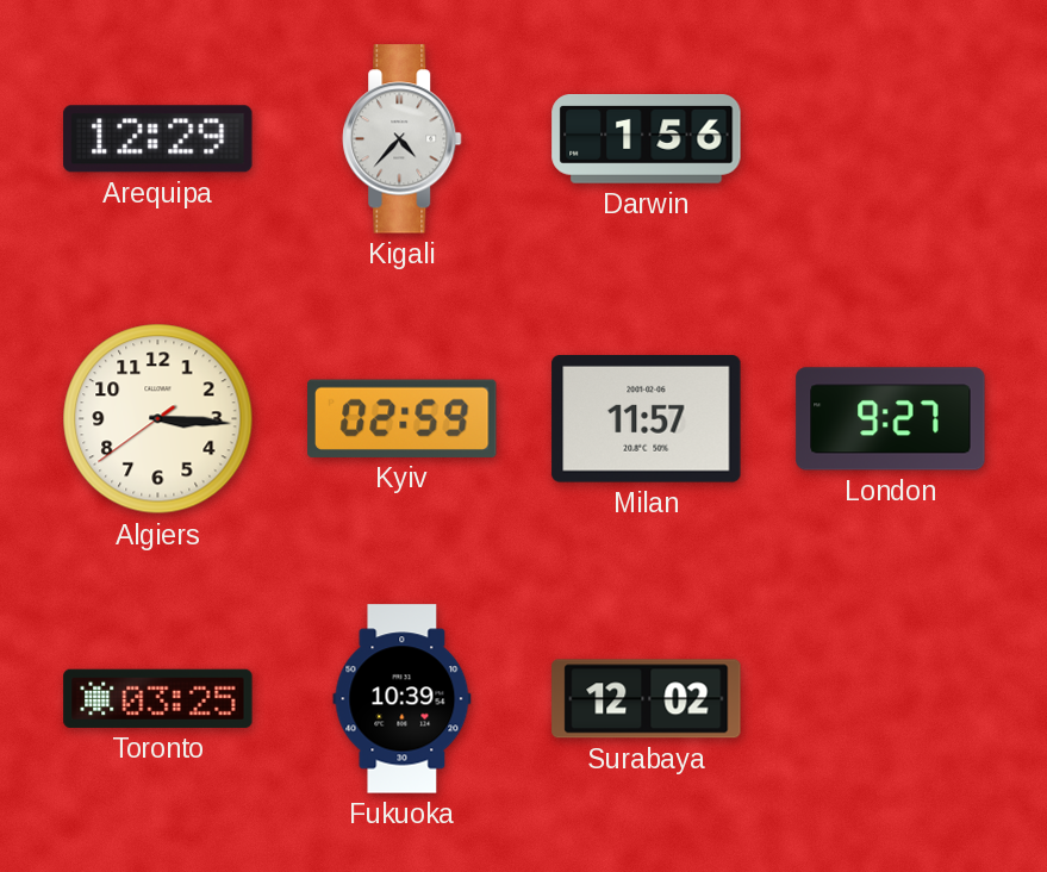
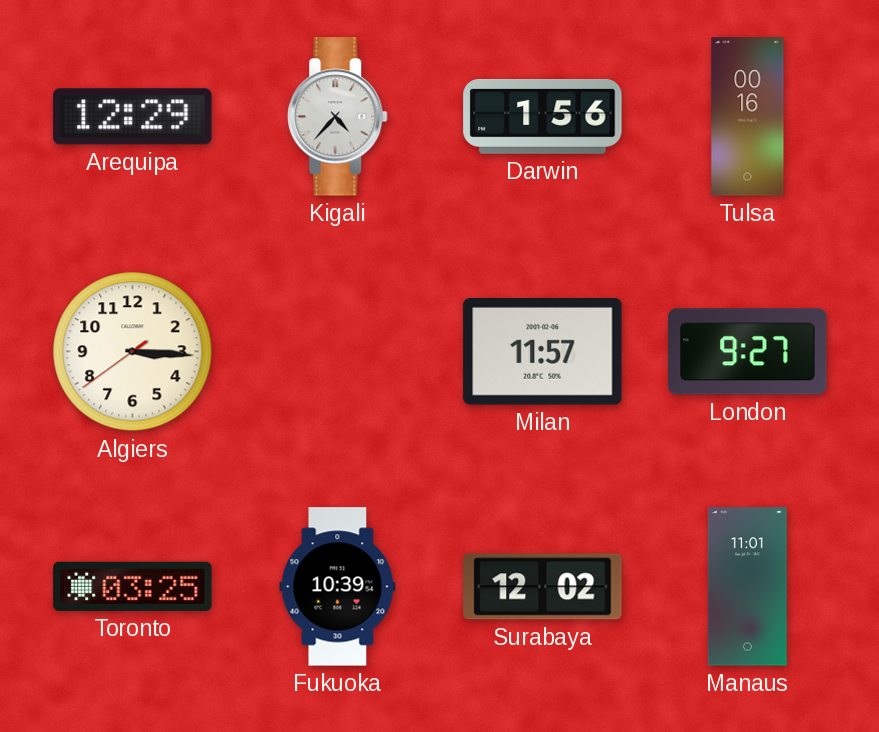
Tulsa: none -> 00:16 (748, 117)
Kyiv: 02:59 -> none (403, 418)
Manaus: none -> 11:01 (747, 587)
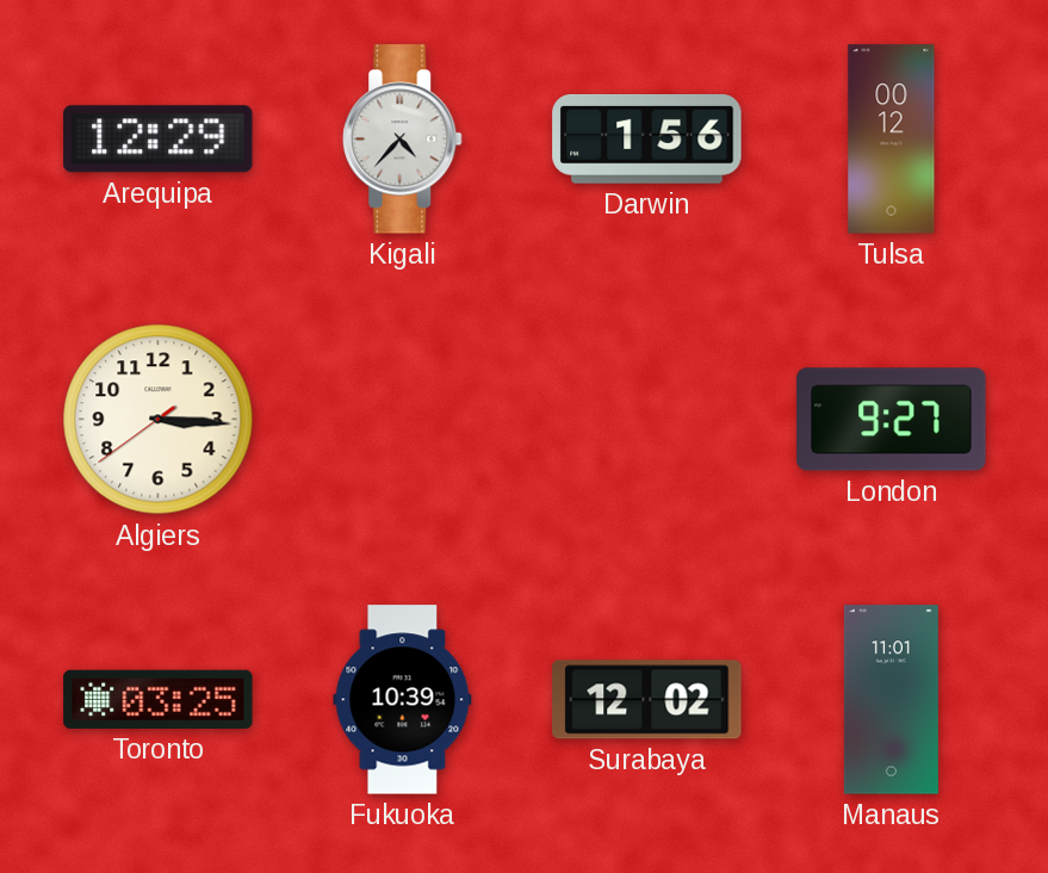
Tulsa: 00:16 -> 00:12 (892, 140)
Milan: 11:57 -> none (543, 352)
